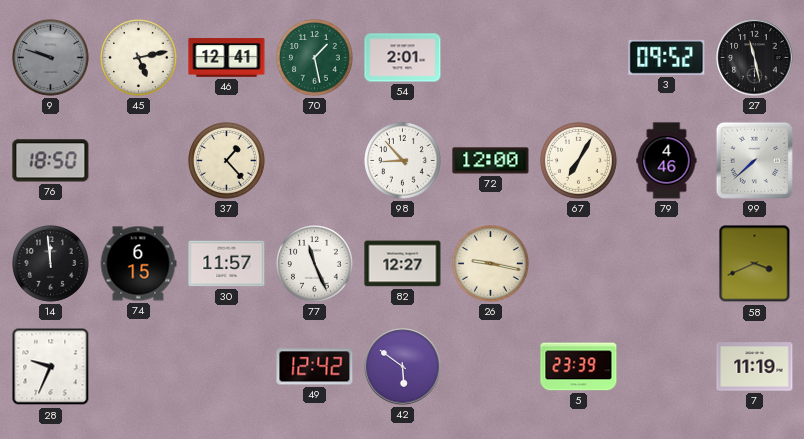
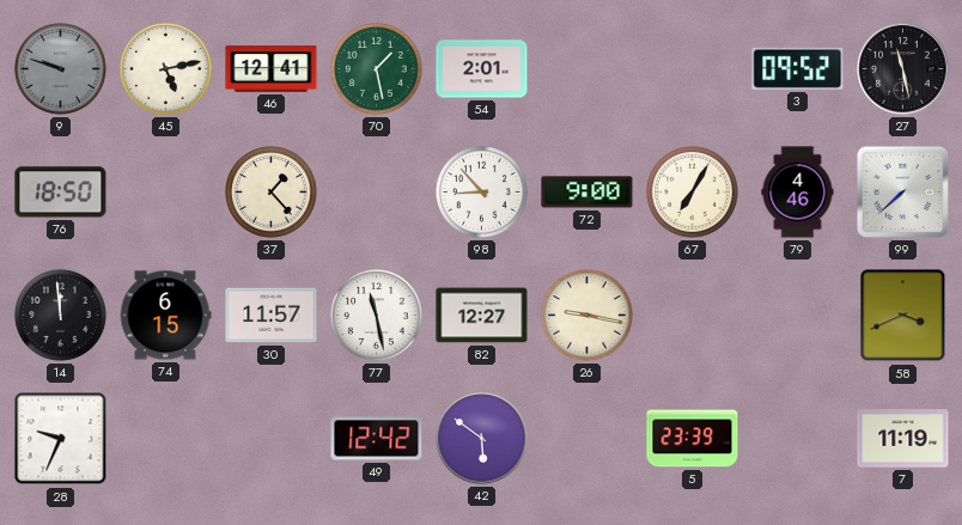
72: 12:00 -> 9:00 (587, 193)
77: 11:26 -> 11:28 (377, 316)
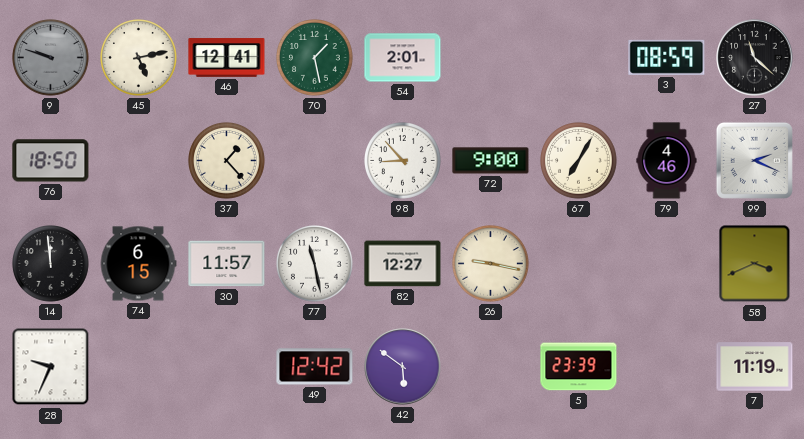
3: 09:52 -> 08:59 (667, 57)
27: 11:28 -> 11:22 (755, 58)
99: 7:38 -> 2:19 (754, 160)
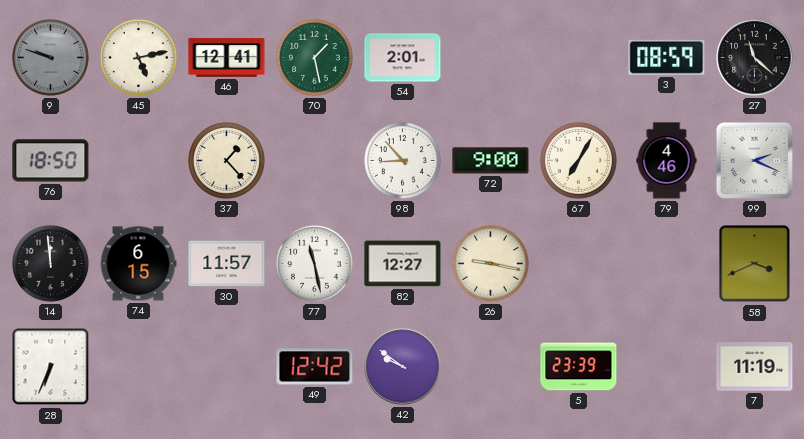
28: 9:34 -> 6:34 (51, 367)
42: 5:51 -> 9:51 (403, 367)
